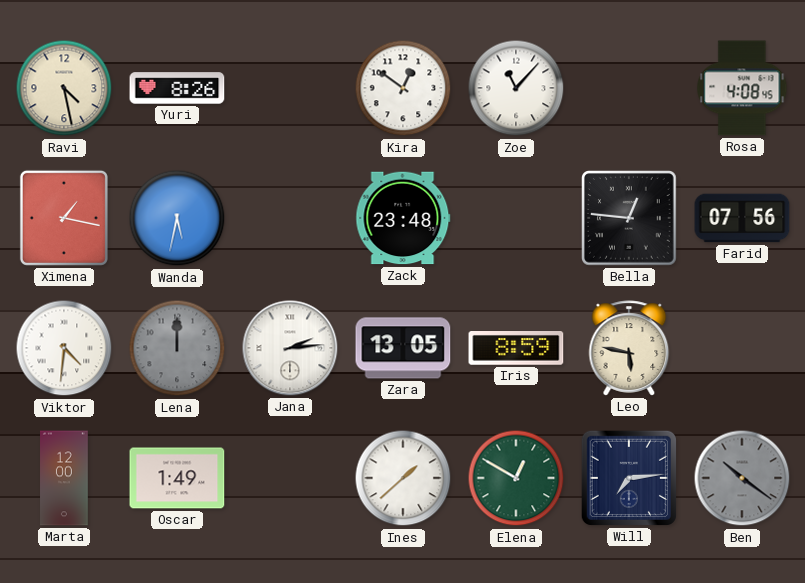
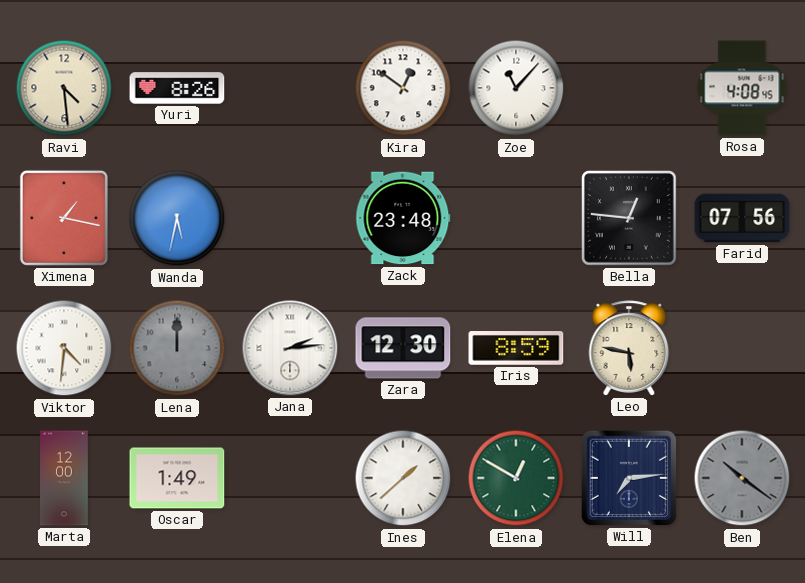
Ravi: 4:28 -> 4:29 (64, 88)
Zara: 13:05 -> 12:30 (403, 348)
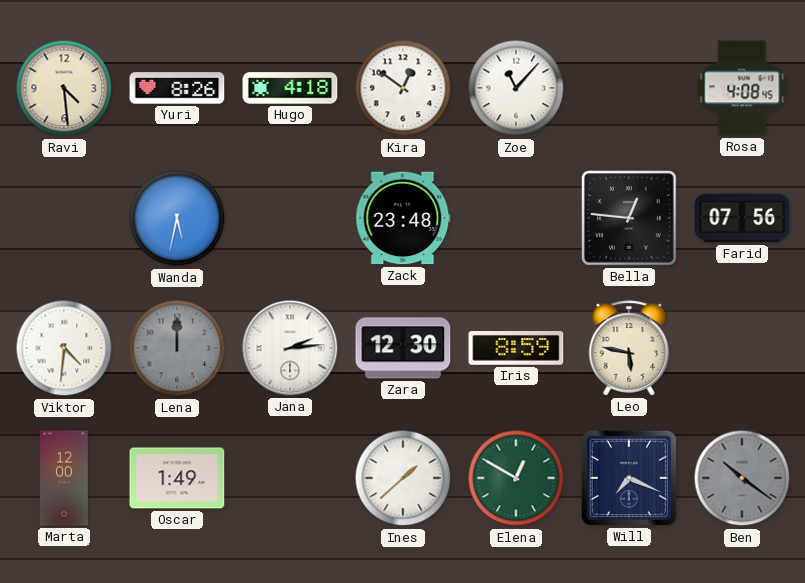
Hugo: none -> 4:18 (290, 88)
Ximena: 1:17 -> none (64, 218)
Will: 7:14 -> 7:19 (629, 478)
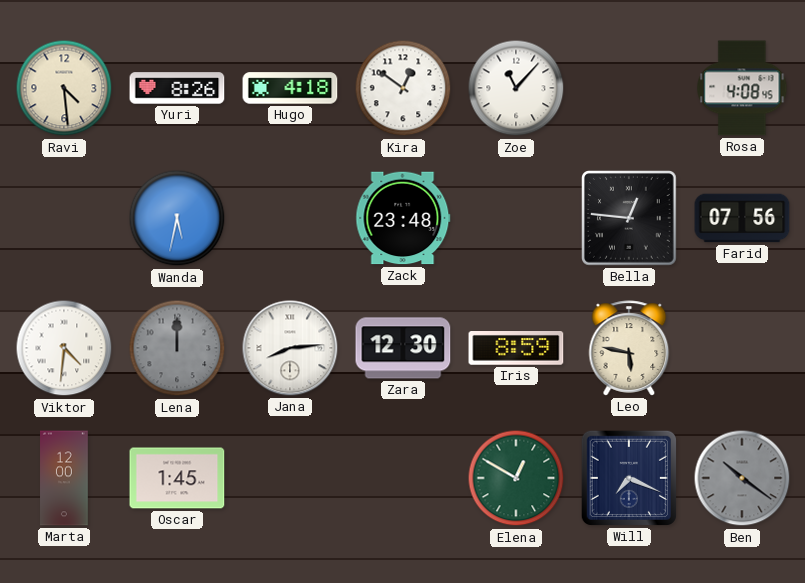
Jana: 2:14 -> 8:14 (290, 348)
Oscar: 1:49 -> 1:45 (177, 478)
Ines: 1:38 -> none (403, 478)
